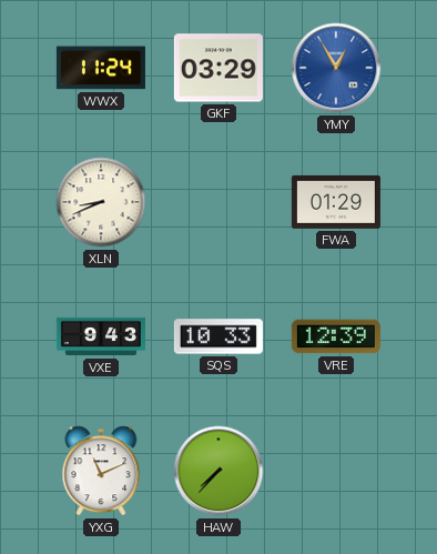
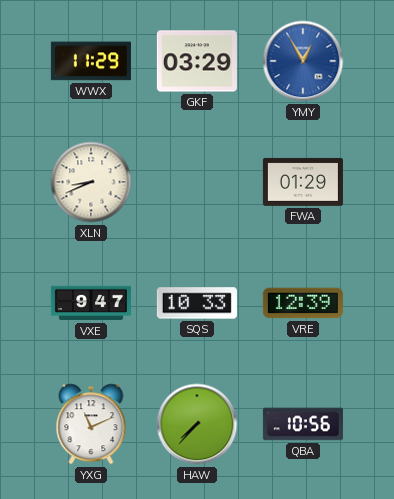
WWX: 11:24 -> 11:29 (91, 61)
VXE: 9:43 -> 9:47 (91, 303)
QBA: none -> 10:56 (303, 424)
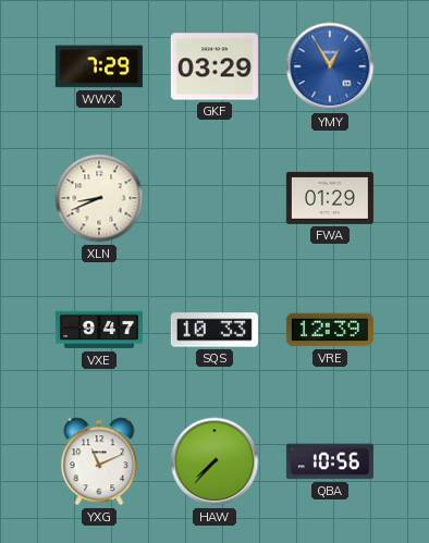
WWX: 11:29 -> 7:29 (99, 66)
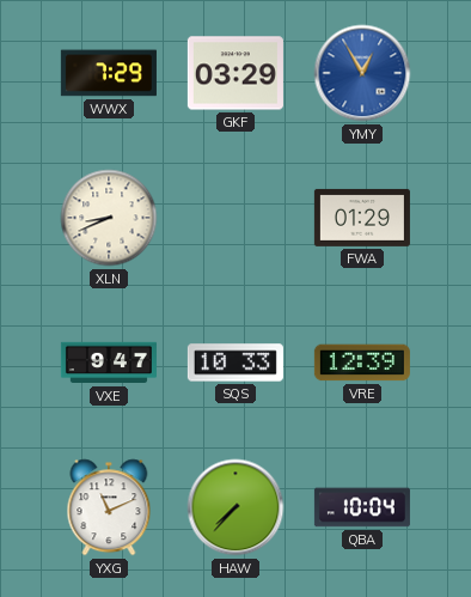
QBA: 10:56 -> 10:04 (362, 507)
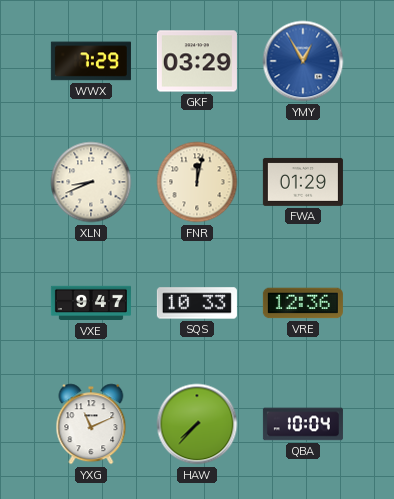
FNR: none -> 12:02 (197, 182)
VRE: 12:39 -> 12:36 (303, 303)
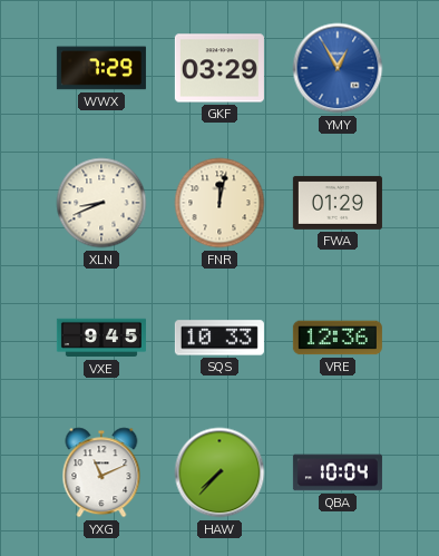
VXE: 9:47 -> 9:45 (101, 338)
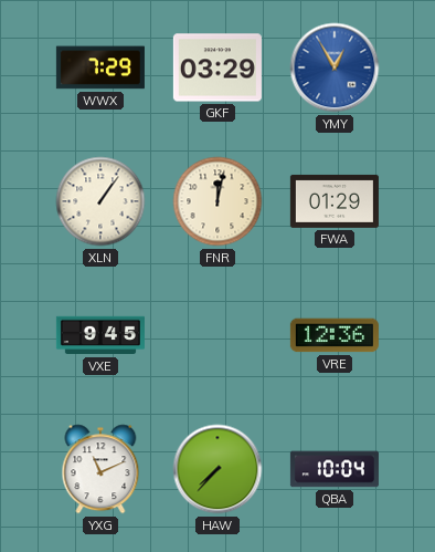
XLN: 8:41 -> 1:06 (100, 201)
SQS: 10:33 -> none (219, 338)
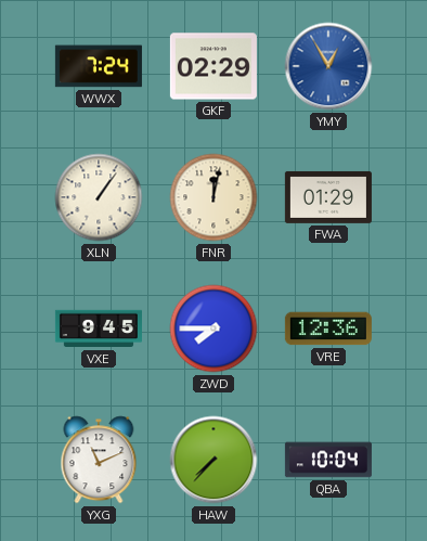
WWX: 7:29 -> 7:24 (99, 66)
GKF: 03:29 -> 02:29 (214, 66)
ZWD: none -> 7:45 (214, 329)
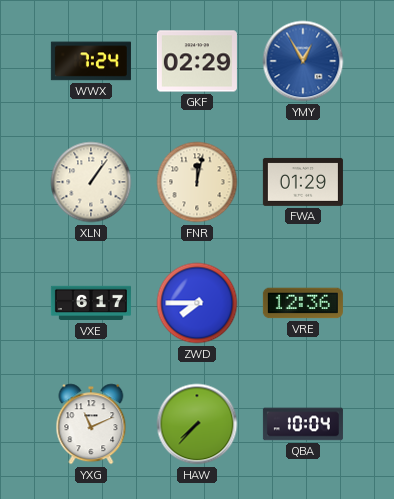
VXE: 9:45 -> 6:17 (91, 303)
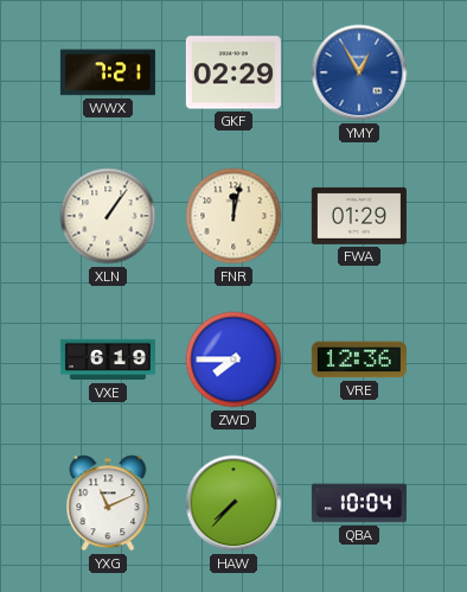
WWX: 7:24 -> 7:21 (108, 72)
VXE: 6:17 -> 6:19 (108, 359)
